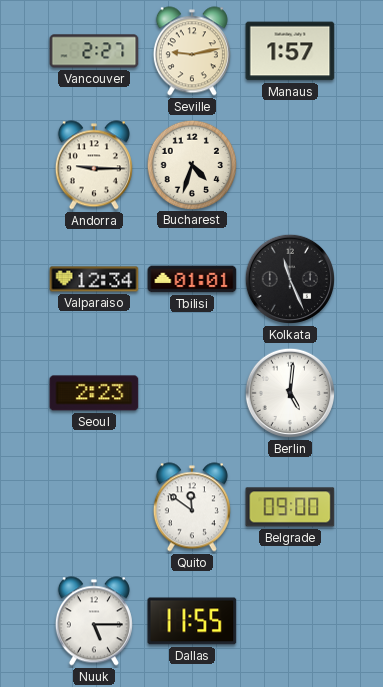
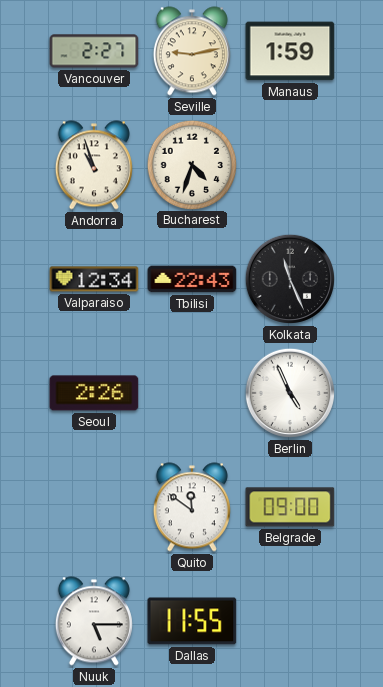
Manaus: 1:57 -> 1:59 (290, 51)
Andorra: 9:15 -> 10:57 (94, 165)
Tbilisi: 01:01 -> 22:43 (192, 279)
Seoul: 2:23 -> 2:26 (94, 393)
Berlin: 5:01 -> 4:56 (290, 393)
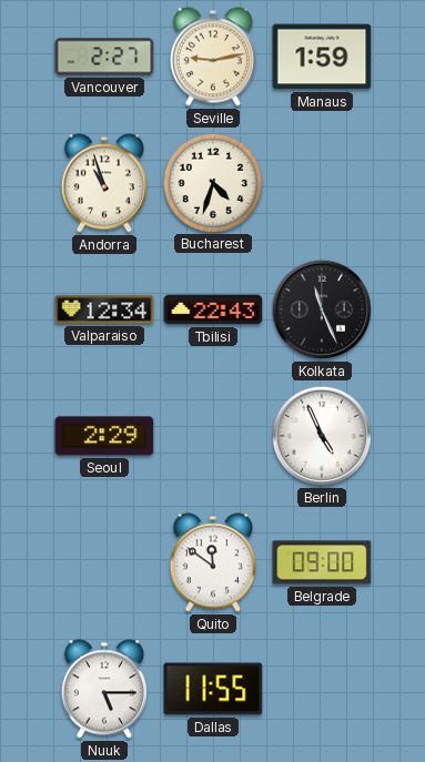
Seoul: 2:26 -> 2:29 (104, 436)
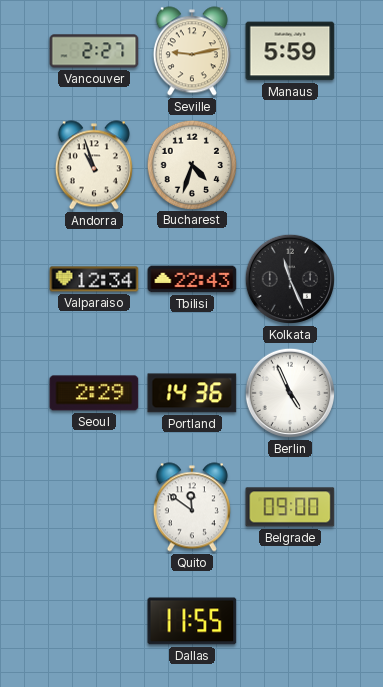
Manaus: 1:59 -> 5:59 (290, 51)
Portland: none -> 14:36 (192, 393)
Nuuk: 5:15 -> none (104, 689)
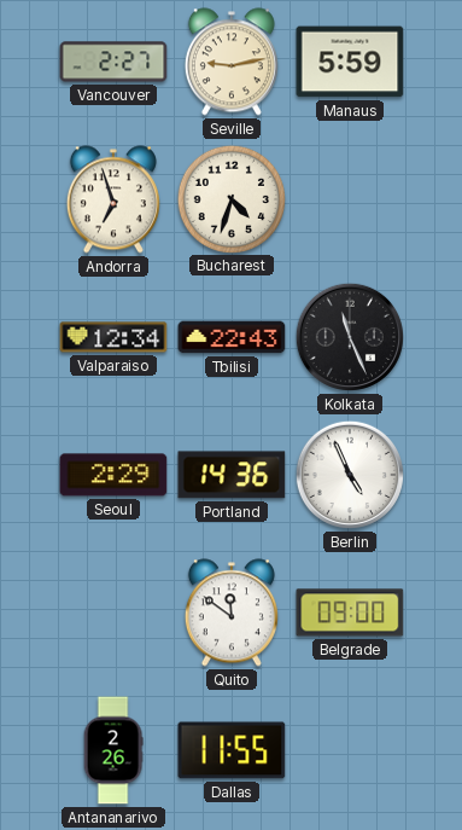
Andorra: 10:57 -> 6:57 (113, 199)
Antananarivo: none -> 2:26 (113, 750)
